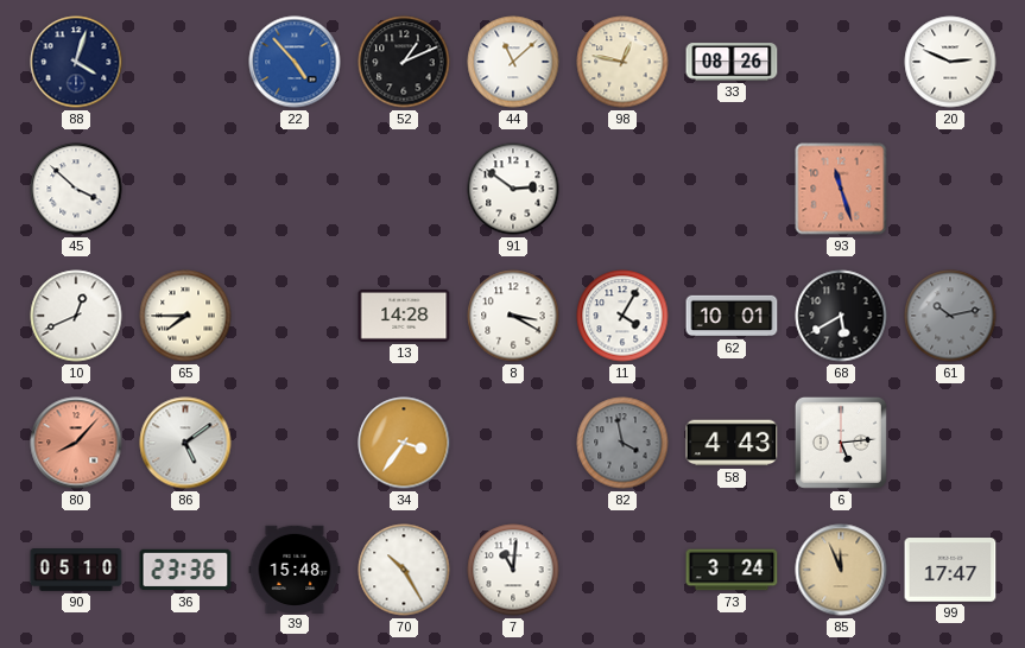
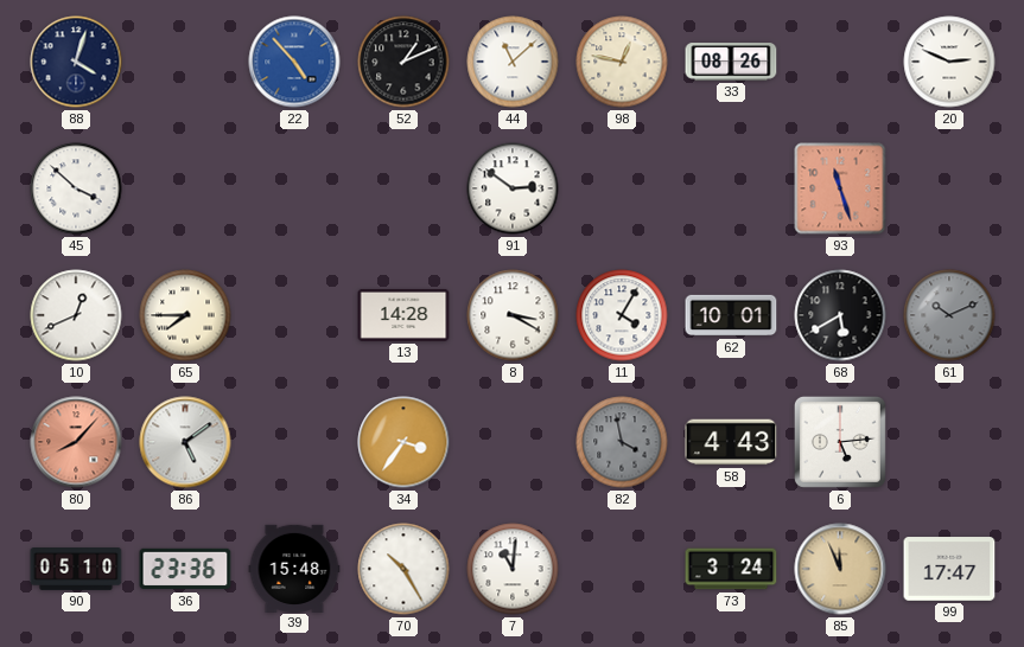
61: 10:13 -> 10:11 (949, 315)
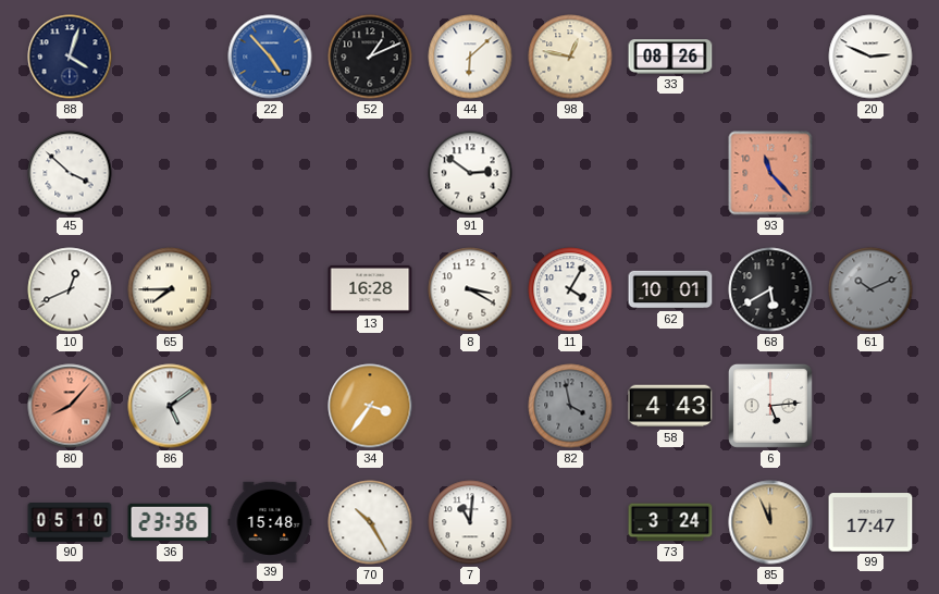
44: 11:08 -> 6:08 (470, 57)
93: 11:27 -> 11:23 (770, 173)
13: 14:28 -> 16:28 (370, 289)
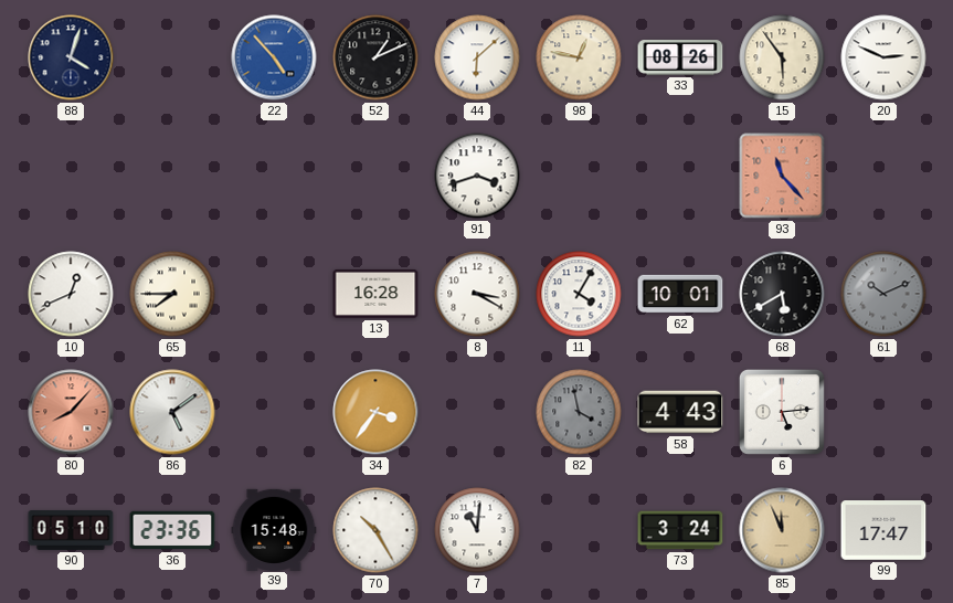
15: none -> 5:54 (782, 57)
45: 3:52 -> none (70, 173)
91: 2:51 -> 3:42 (477, 176)
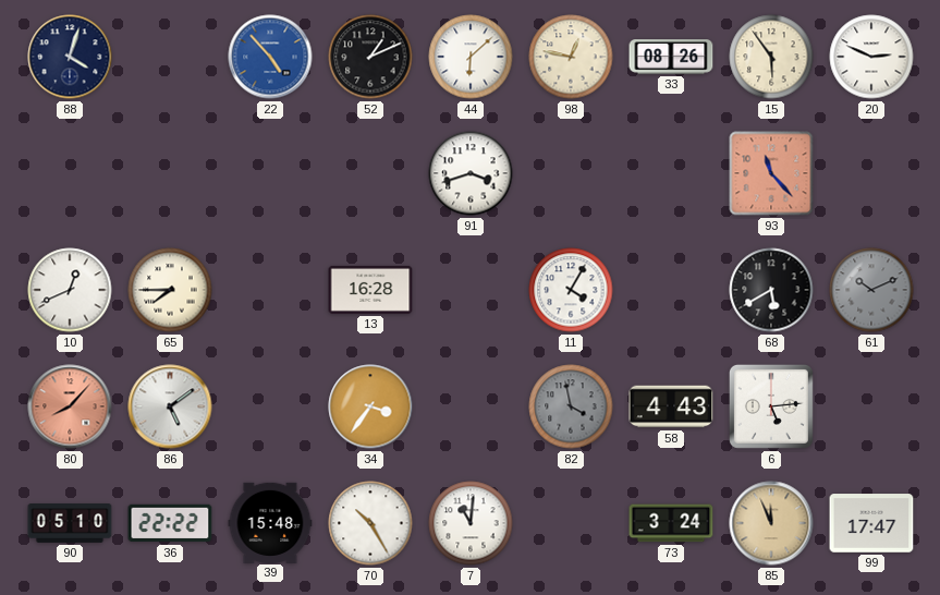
8: 3:20 -> none (477, 294)
62: 10:01 -> none (680, 294)
36: 23:36 -> 22:22 (170, 523)
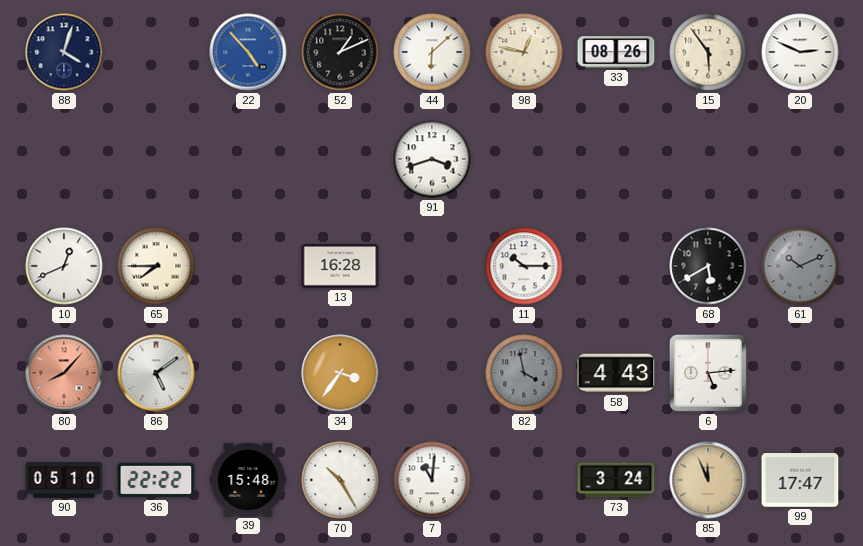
93: 11:23 -> none (771, 173)
11: 4:05 -> 10:15 (524, 266)
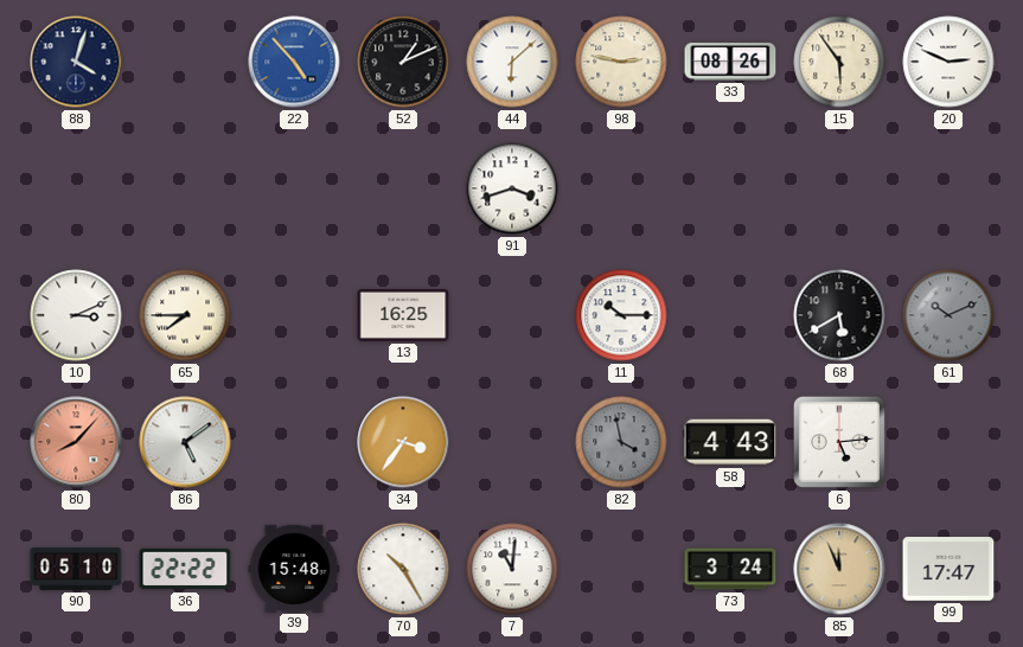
98: 12:47 -> 2:47 (621, 62)
10: 12:41 -> 3:11 (76, 315)
13: 16:28 -> 16:25 (403, 315)
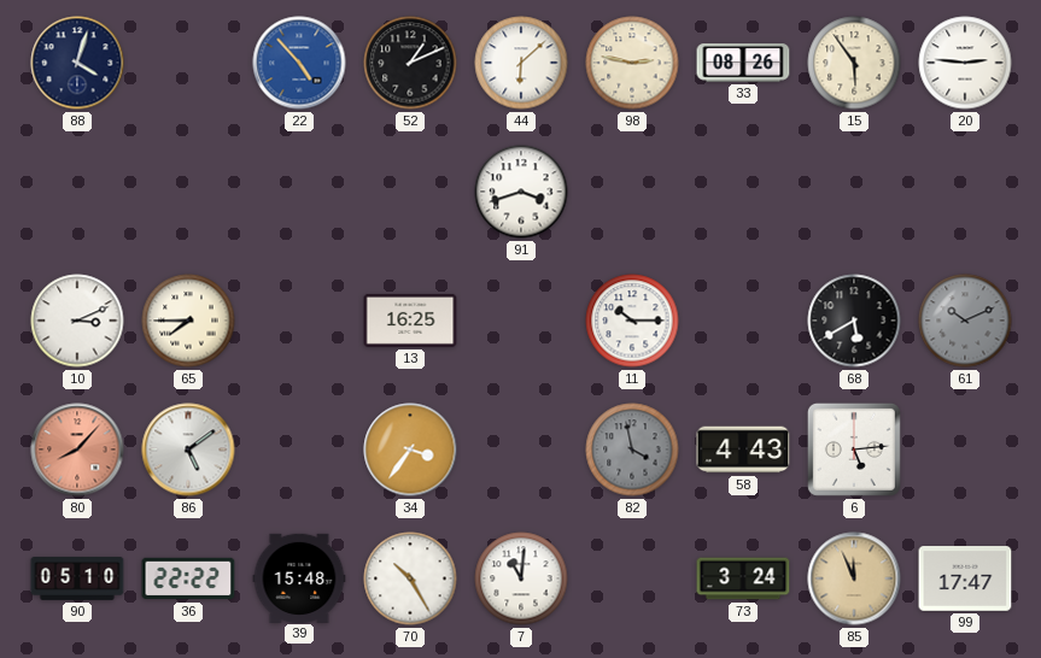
20: 2:49 -> 2:46 (965, 63)
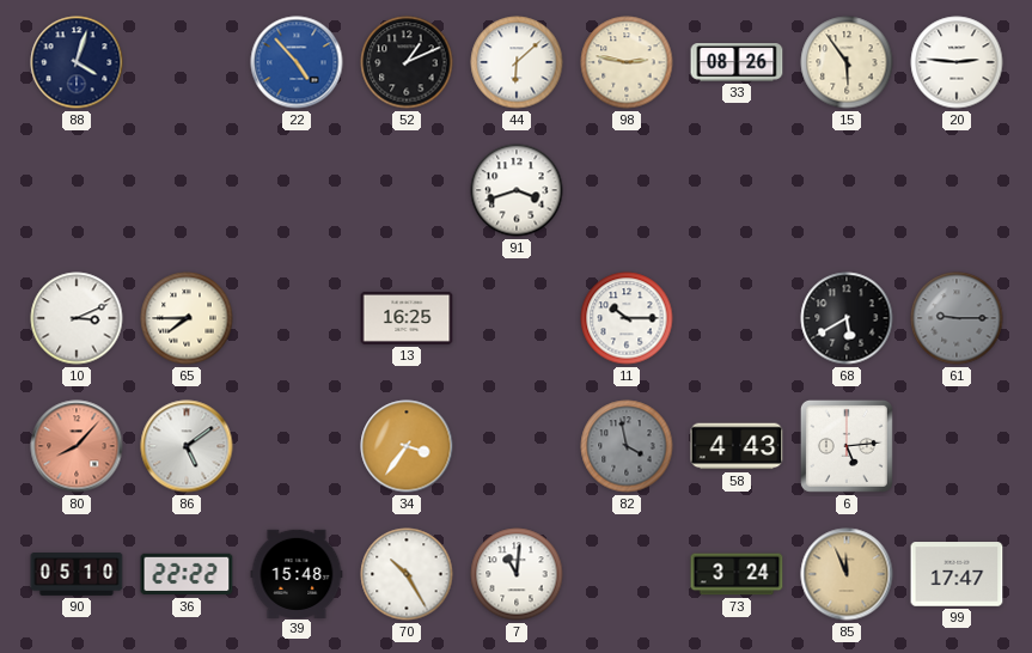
61: 10:11 -> 9:15 (957, 318)
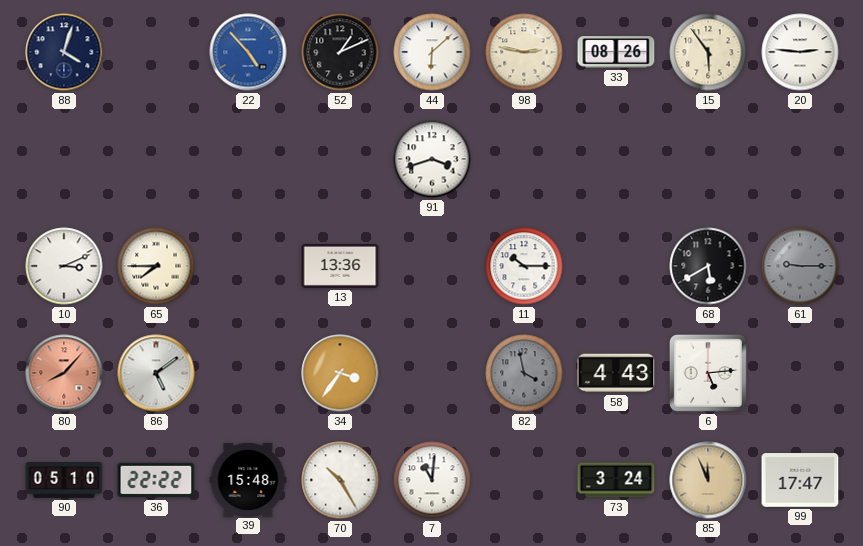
13: 16:25 -> 13:36 (340, 266)
